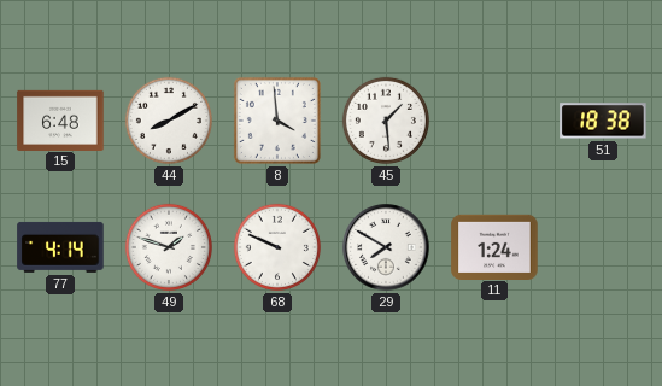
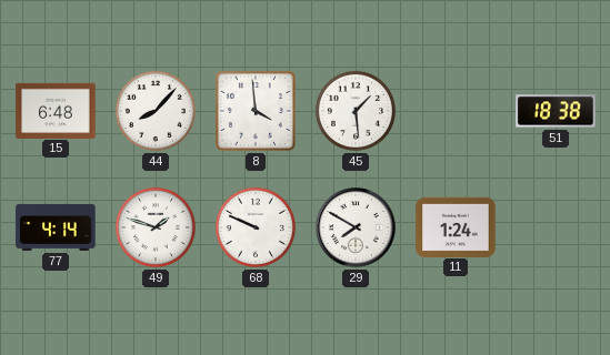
44: 8:10 -> 8:07 (156, 111)
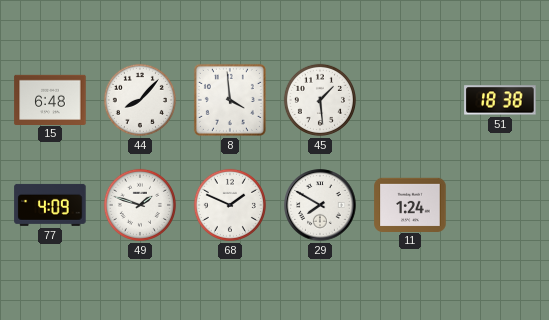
77: 4:14 -> 4:09 (50, 205)
68: 9:49 -> 1:49 (230, 205)
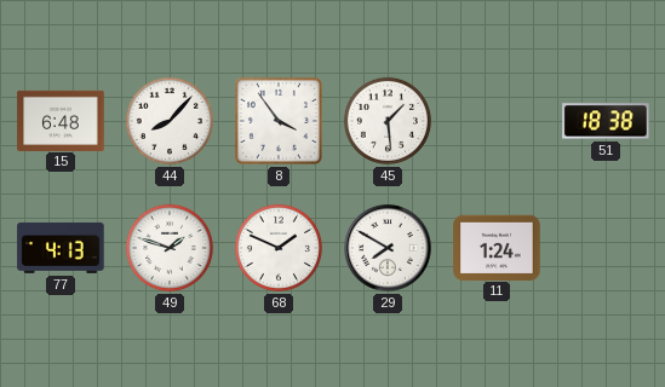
8: 3:59 -> 3:54 (279, 121)
77: 4:09 -> 4:13 (61, 248)
